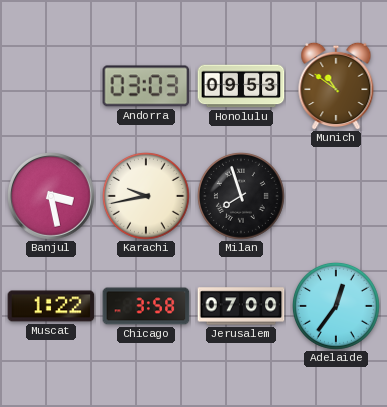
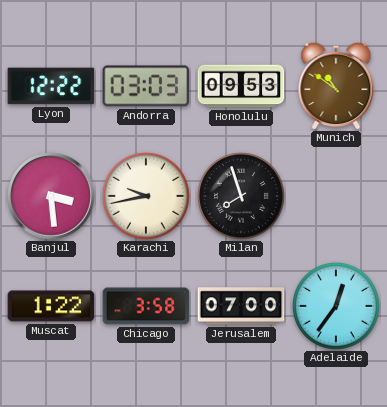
Lyon: none -> 12:22 (51, 86)
Banjul: 3:28 -> 3:29 (52, 197)
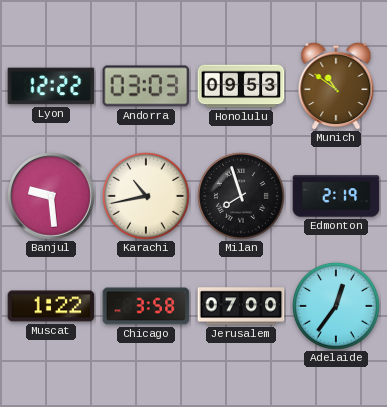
Banjul: 3:29 -> 9:29 (52, 197)
Karachi: 9:43 -> 10:43 (146, 196)
Edmonton: none -> 2:19 (336, 196)
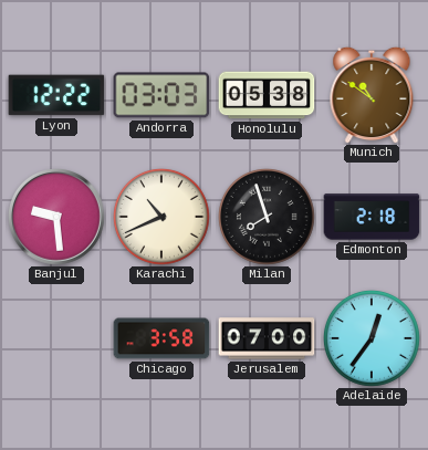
Honolulu: 09:53 -> 05:38 (267, 95)
Karachi: 10:43 -> 10:41 (161, 217)
Edmonton: 2:19 -> 2:18 (372, 217)
Muscat: 1:22 -> none (51, 306)
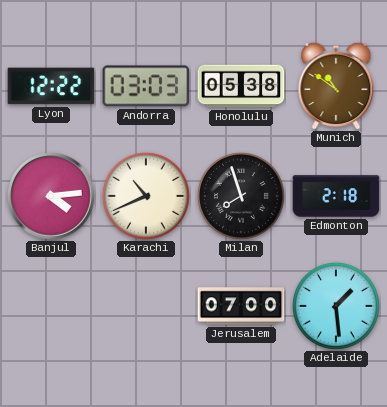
Banjul: 9:29 -> 4:14 (52, 197)
Chicago: 3:58 -> none (161, 338)
Adelaide: 12:36 -> 1:29 (336, 306)
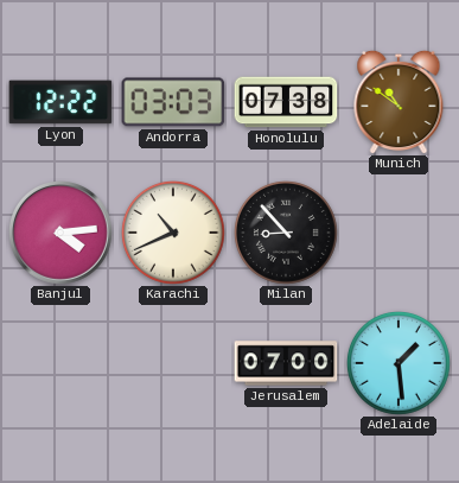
Honolulu: 05:38 -> 07:38 (286, 102)
Milan: 7:57 -> 8:53 (286, 233)
Edmonton: 2:18 -> none (336, 196)
